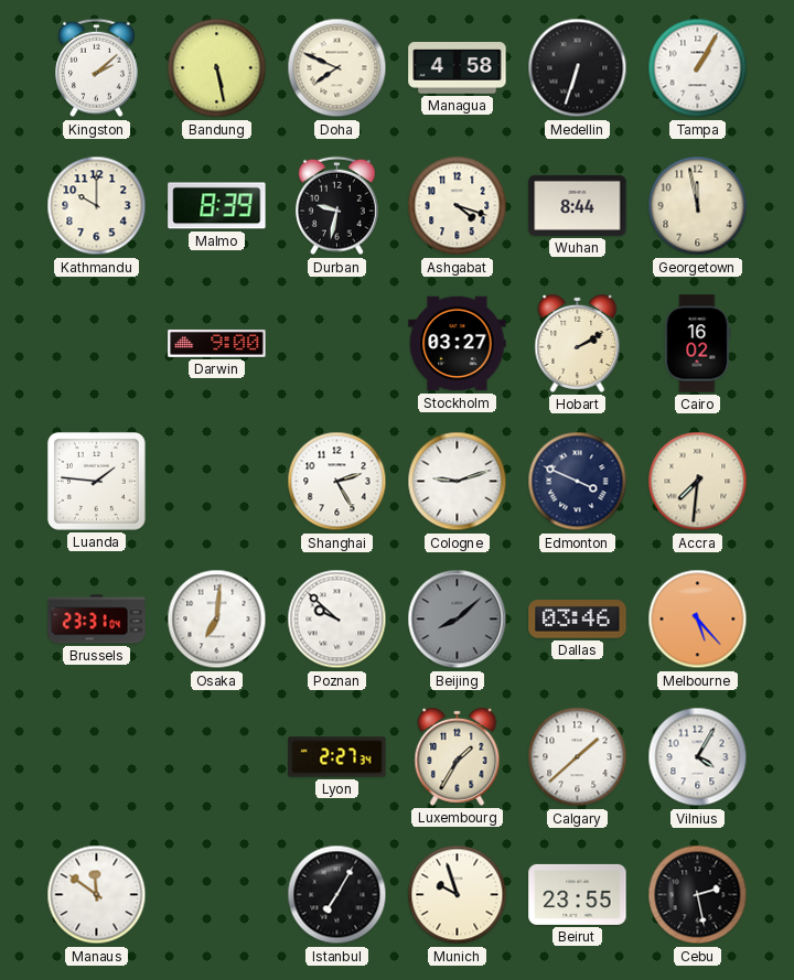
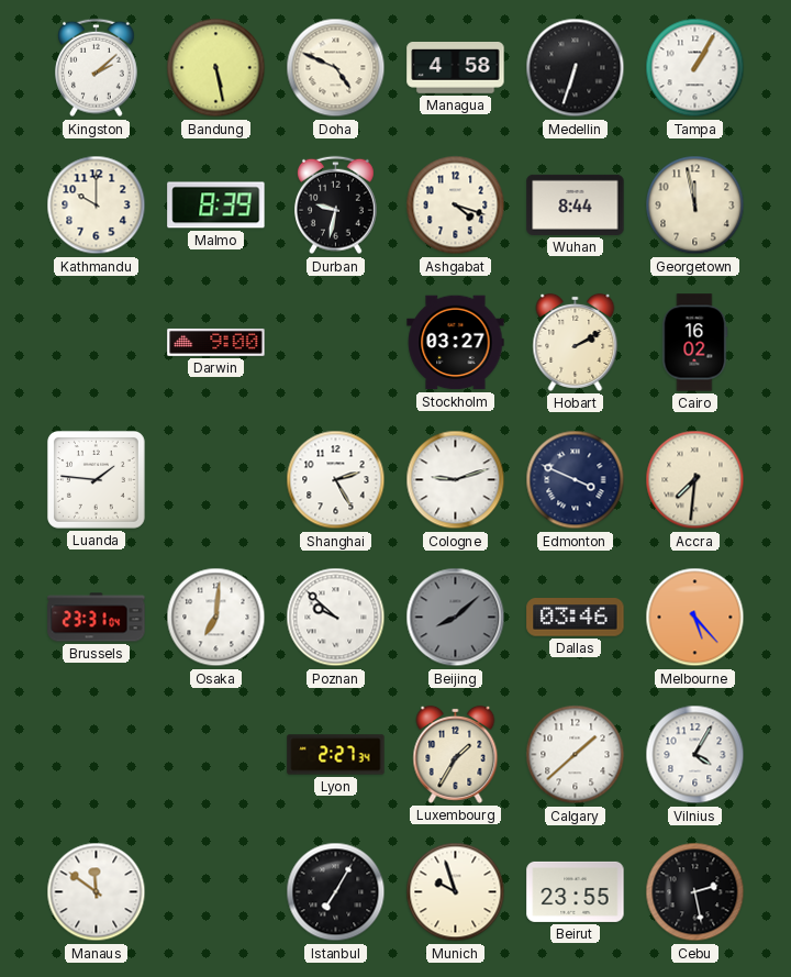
Doha: 7:49 -> 4:49 (336, 68)
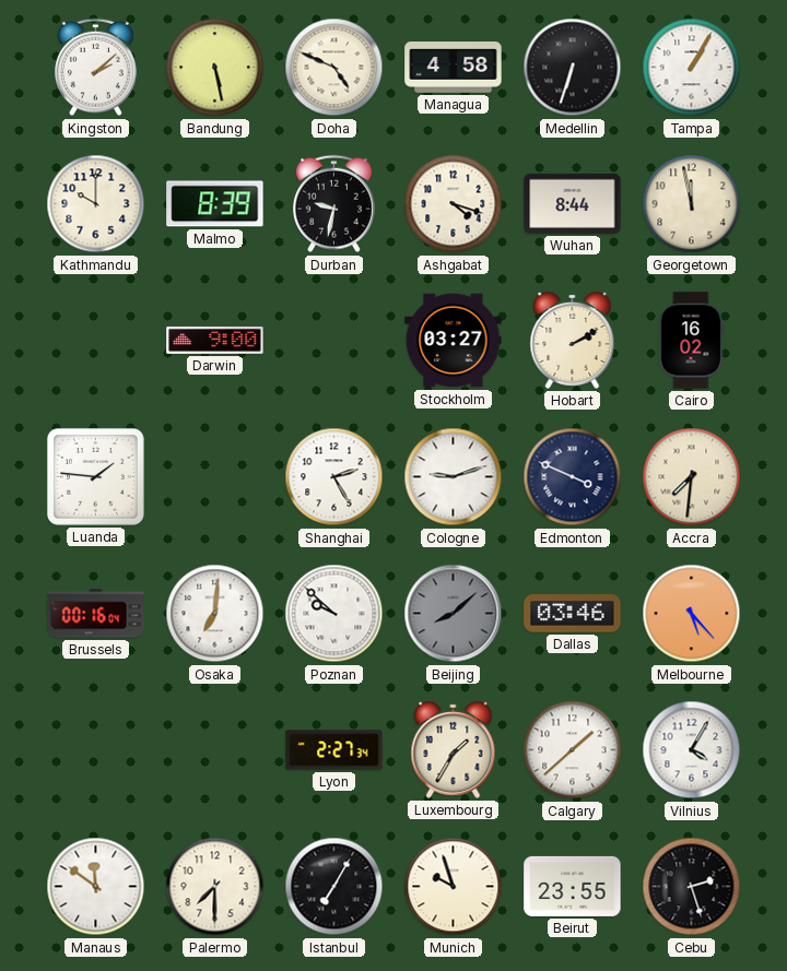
Brussels: 23:31 -> 00:16 (96, 614)
Palermo: none -> 7:30 (215, 887)
Cebu: 2:28 -> 2:27 (692, 887)
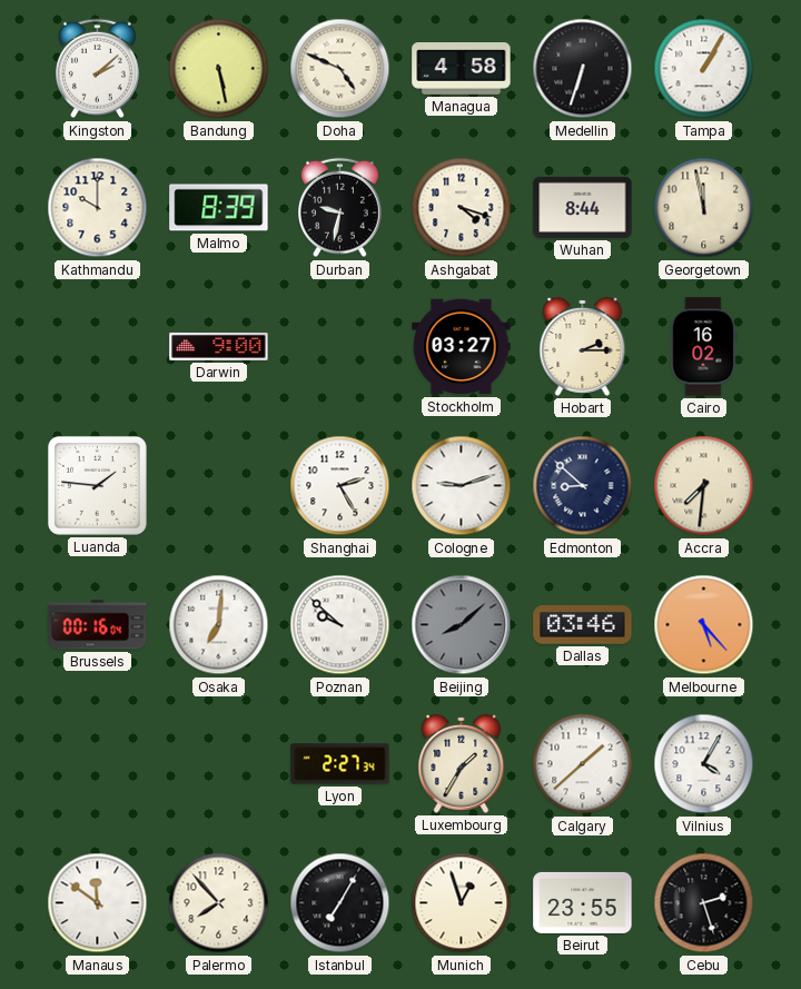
Hobart: 2:10 -> 2:15 (583, 346)
Edmonton: 3:49 -> 8:52 (583, 486)
Palermo: 7:30 -> 7:53 (219, 903)
Munich: 9:57 -> 12:57 (462, 903)
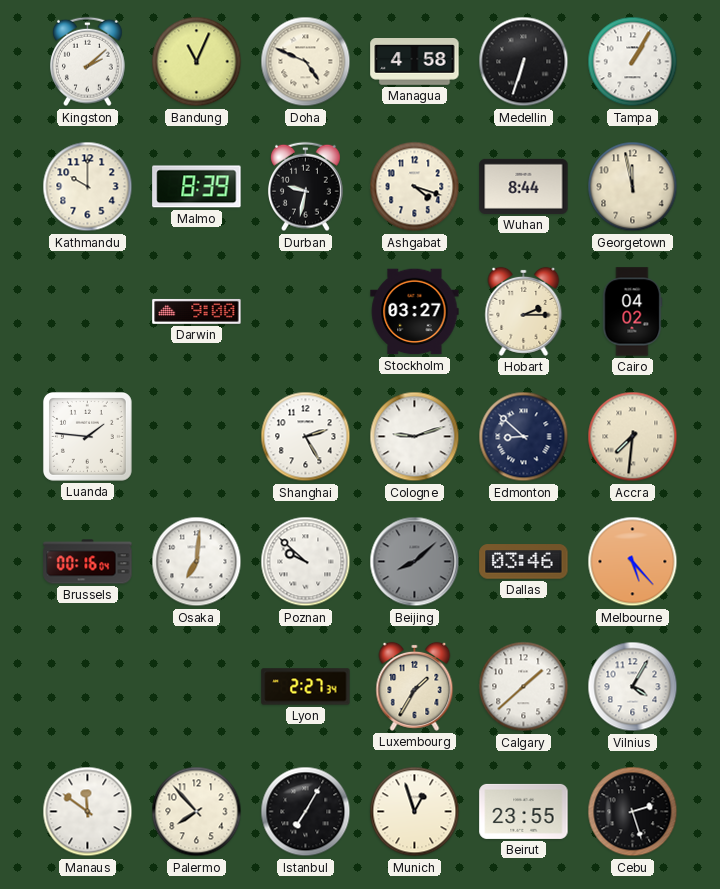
Bandung: 5:28 -> 11:04 (197, 62)
Cairo: 16:02 -> 04:02 (632, 312)
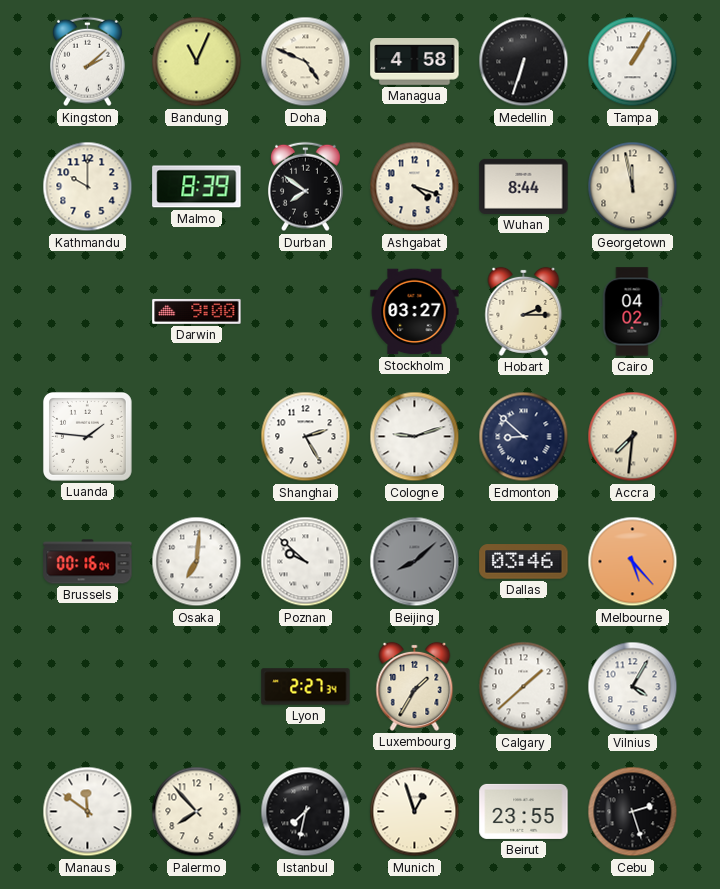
Durban: 9:32 -> 7:51 (306, 187)
Istanbul: 7:05 -> 7:32 (306, 812)
